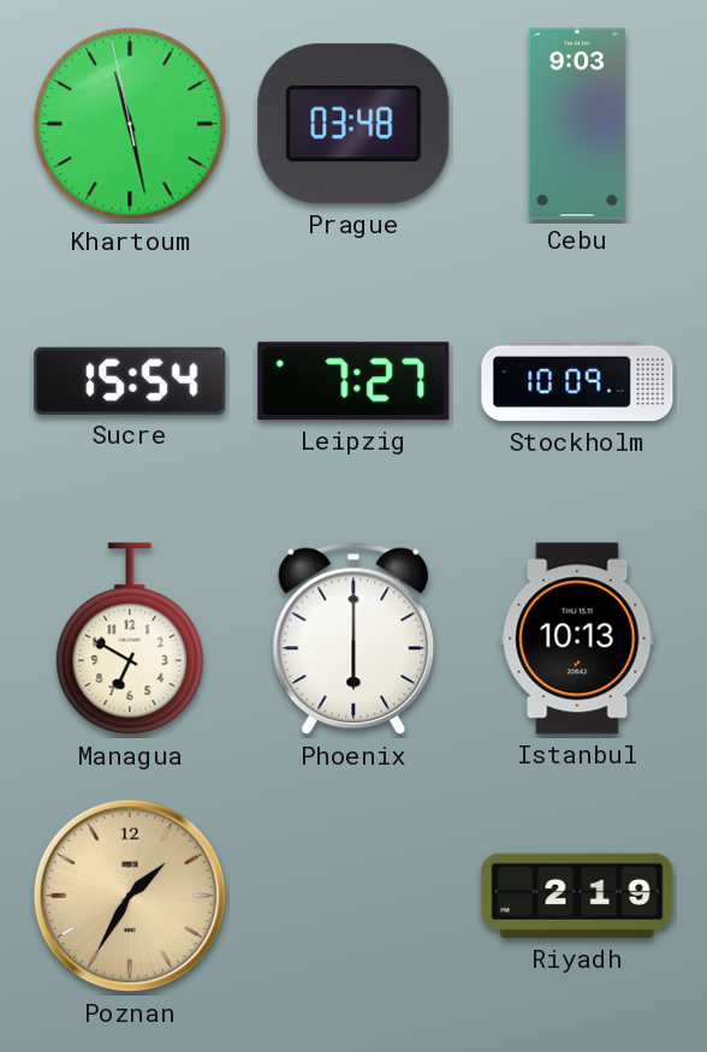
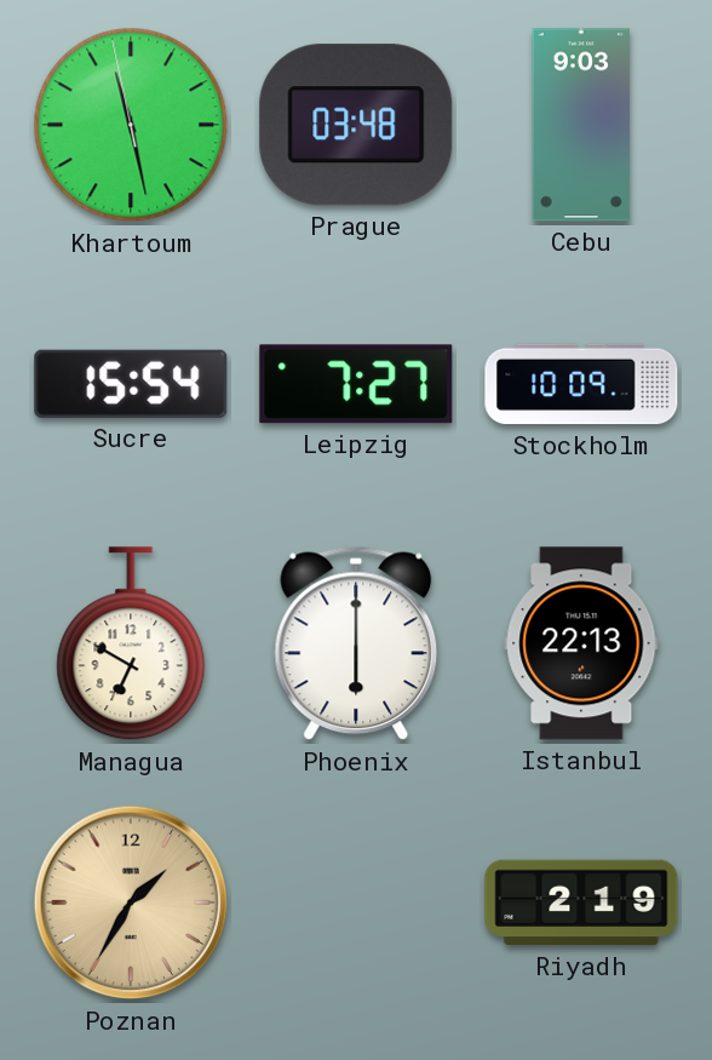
Istanbul: 10:13 -> 22:13 (581, 643)
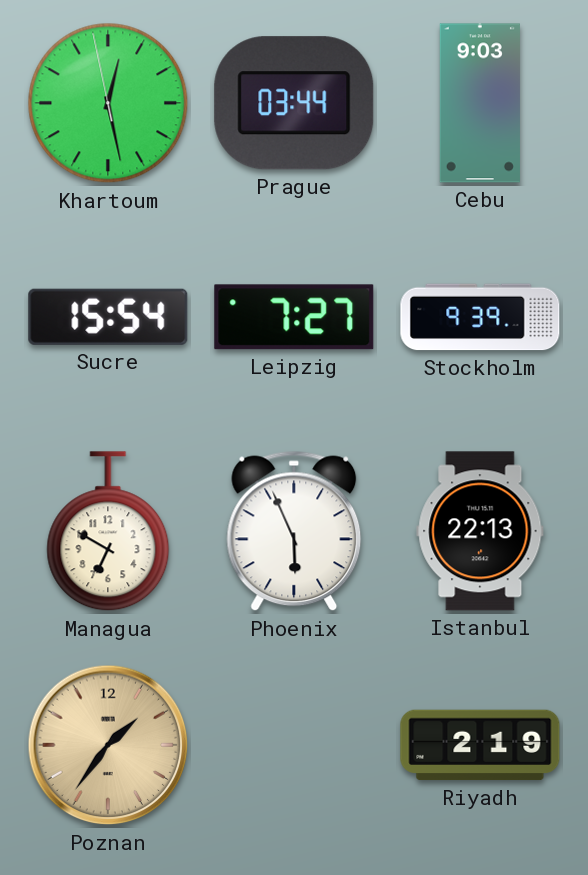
Khartoum: 11:27 -> 12:27 (108, 103)
Prague: 03:48 -> 03:44 (294, 103)
Stockholm: 10:09 -> 9:39 (480, 317)
Phoenix: 6:00 -> 5:56 (294, 531)
Poznan: 1:35 -> 1:36 (108, 745)
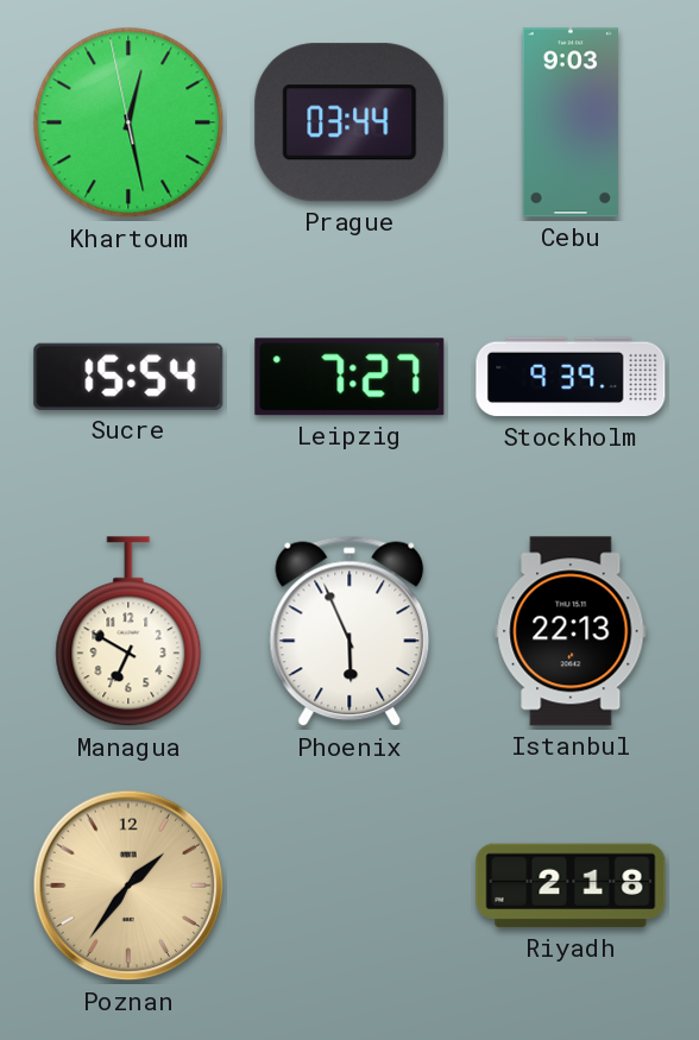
Riyadh: 2:19 -> 2:18 (571, 885)
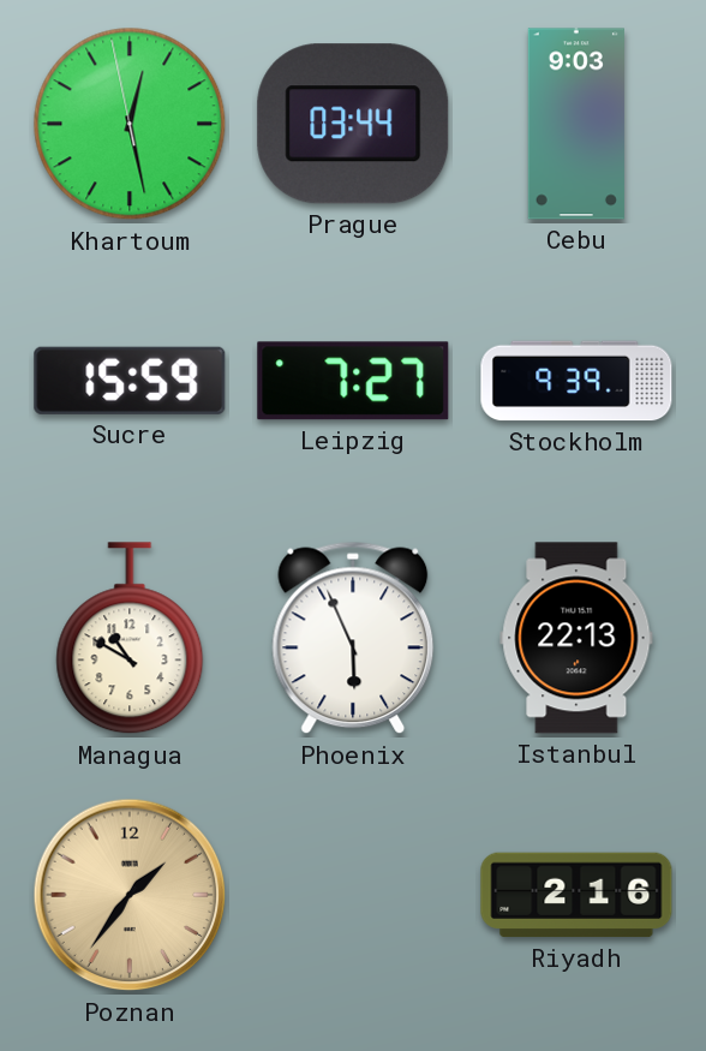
Sucre: 15:54 -> 15:59 (130, 381)
Managua: 6:50 -> 10:50 (130, 639)
Riyadh: 2:18 -> 2:16 (576, 895)
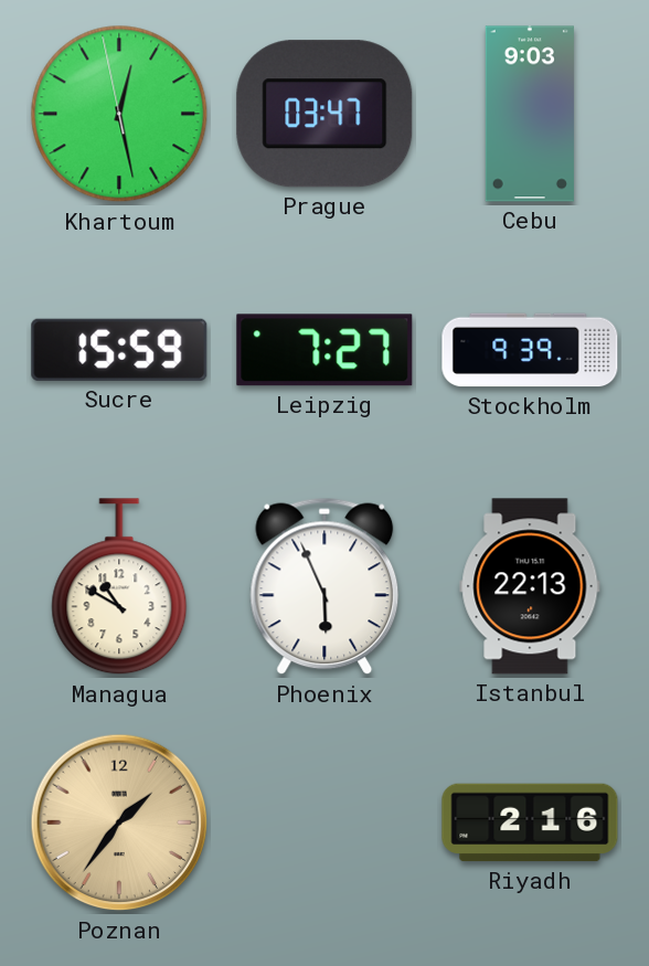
Prague: 03:44 -> 03:47 (324, 114)
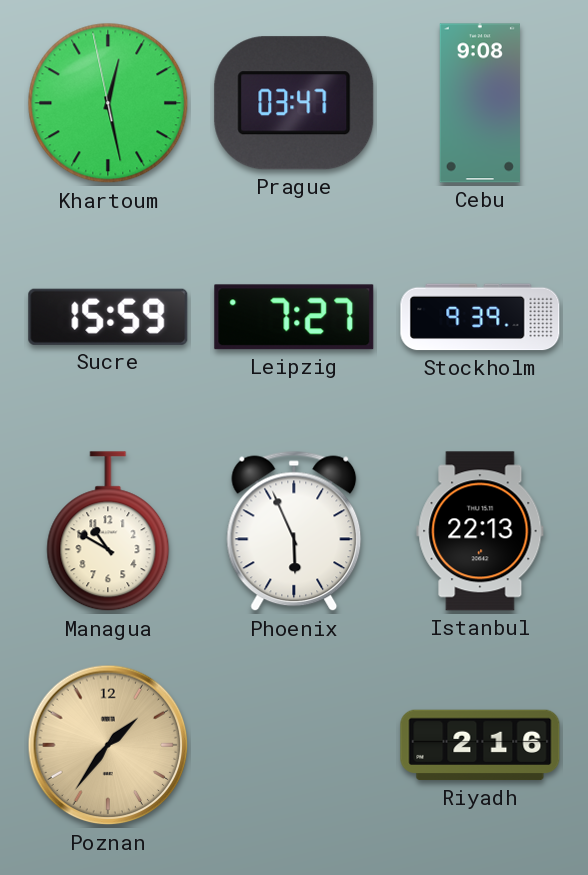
Cebu: 9:03 -> 9:08 (480, 103)
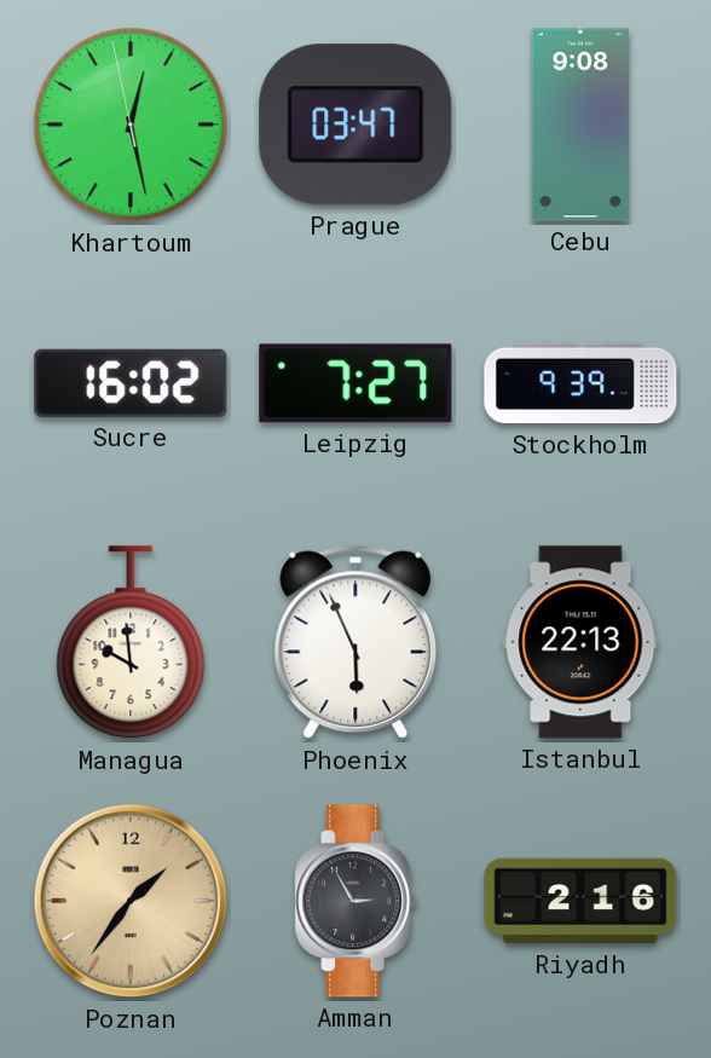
Sucre: 15:59 -> 16:02 (131, 383)
Managua: 10:50 -> 9:59 (131, 643)
Amman: none -> 2:55 (355, 901)
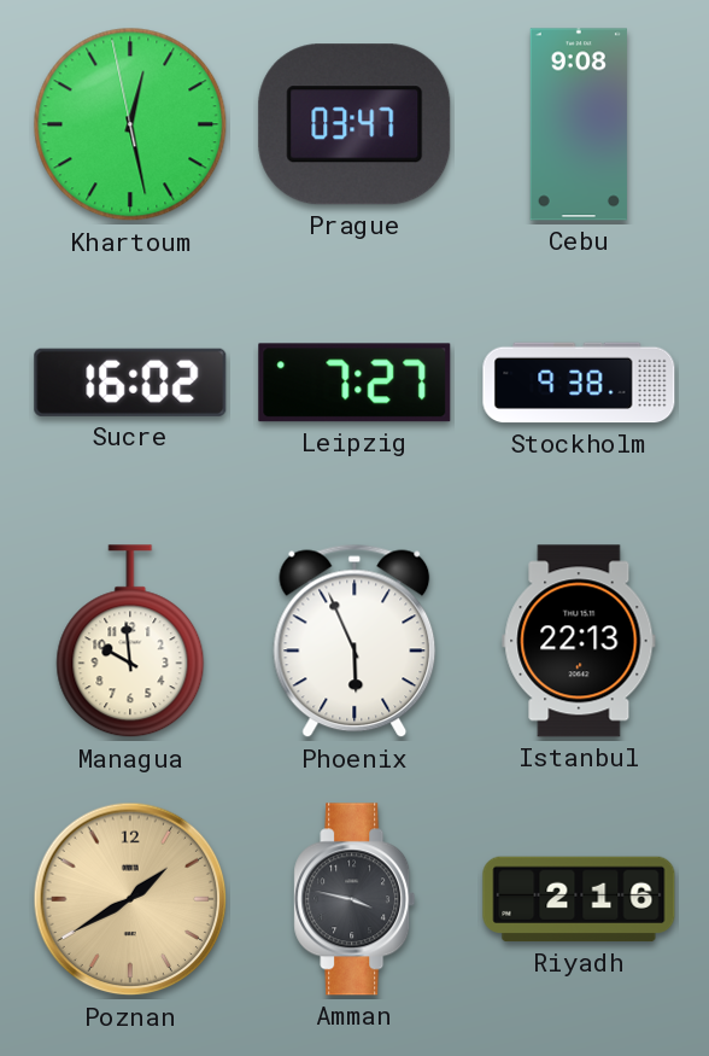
Stockholm: 9:39 -> 9:38 (579, 383)
Poznan: 1:36 -> 1:40 (130, 899)
Amman: 2:55 -> 3:47 (354, 899)
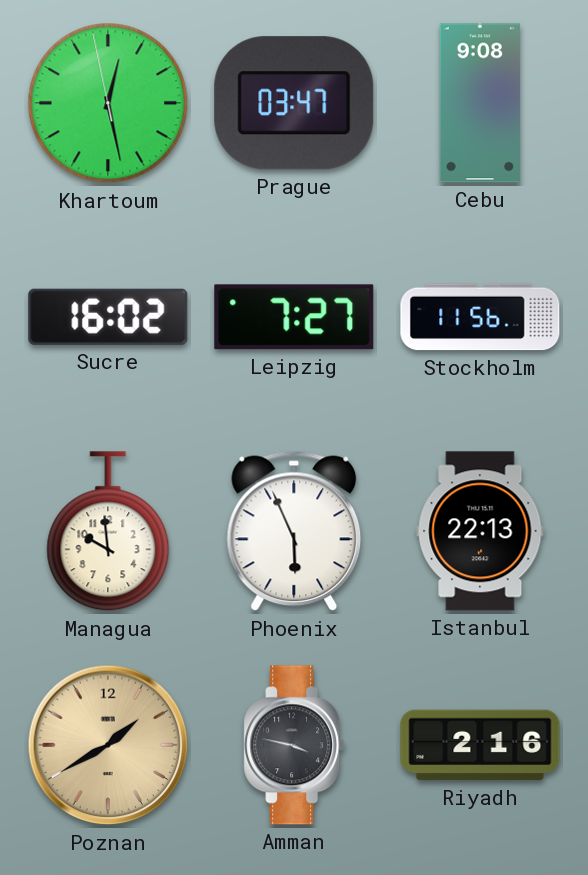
Stockholm: 9:38 -> 11:56 (480, 317)
